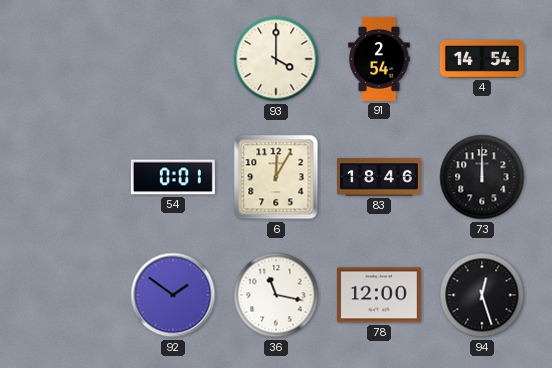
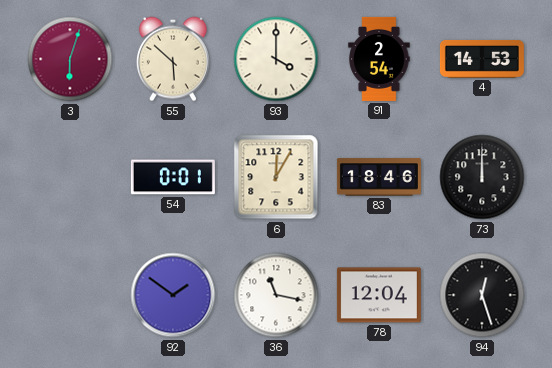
3: none -> 6:03 (70, 59)
55: none -> 5:52 (173, 59)
4: 14:54 -> 14:53 (482, 59)
78: 12:00 -> 12:04 (379, 295)
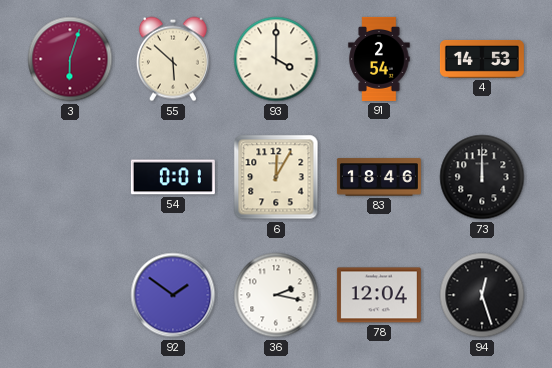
36: 11:17 -> 2:17 (276, 295)
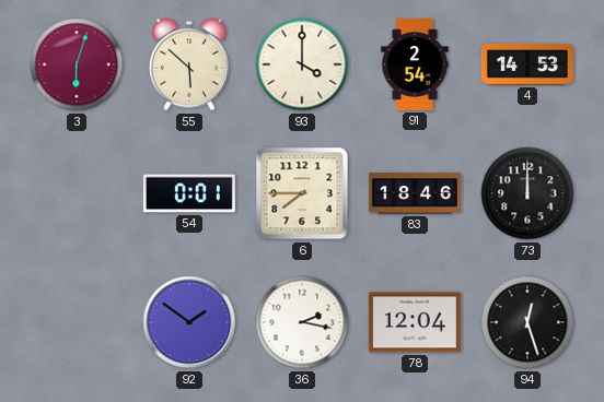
6: 12:05 -> 7:45 (302, 193)
